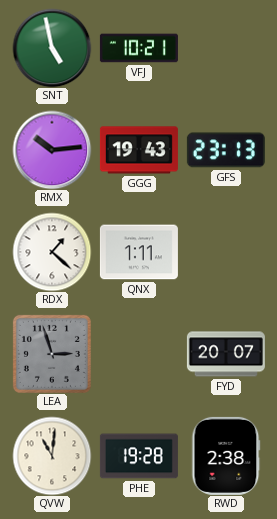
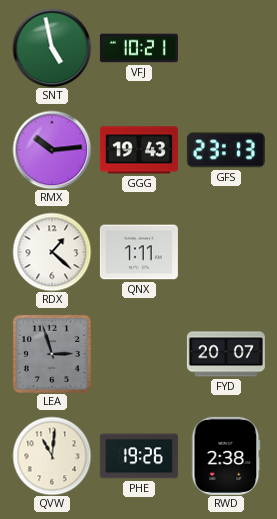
PHE: 19:28 -> 19:26 (139, 456)
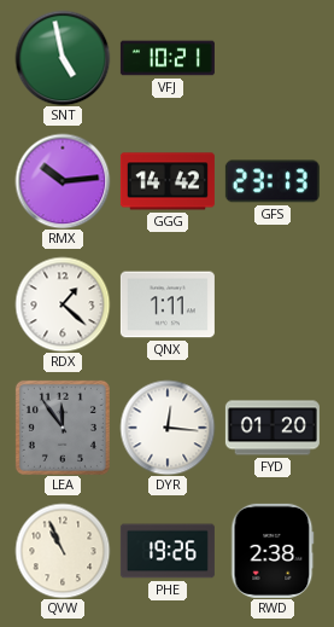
GGG: 19:43 -> 14:42 (168, 181)
LEA: 2:57 -> 11:54 (63, 428)
DYR: none -> 12:16 (168, 428)
FYD: 20:07 -> 01:20 (273, 428)
QVW: 11:01 -> 10:56 (63, 551)
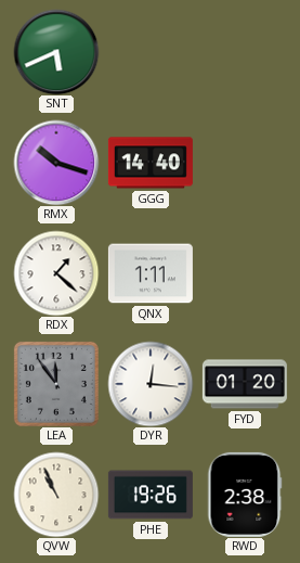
SNT: 4:58 -> 5:41 (56, 52)
VFJ: 10:21 -> none (168, 58)
RMX: 10:14 -> 10:18 (56, 163)
GGG: 14:42 -> 14:40 (151, 163)
GFS: 23:13 -> none (273, 181)
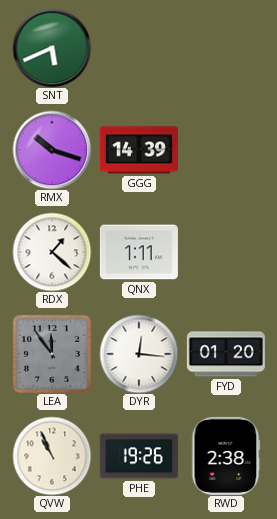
GGG: 14:40 -> 14:39 (139, 150)
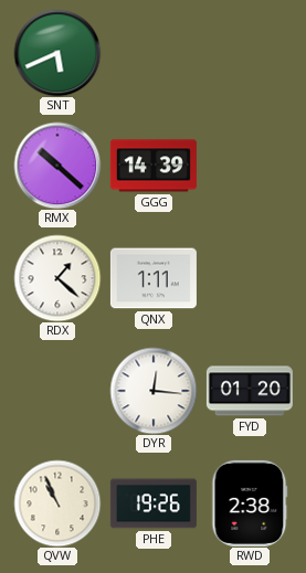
RMX: 10:18 -> 10:22 (57, 166)
LEA: 11:54 -> none (52, 354)
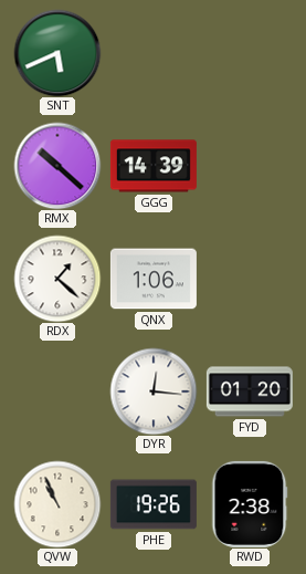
QNX: 1:11 -> 1:06 (154, 279)
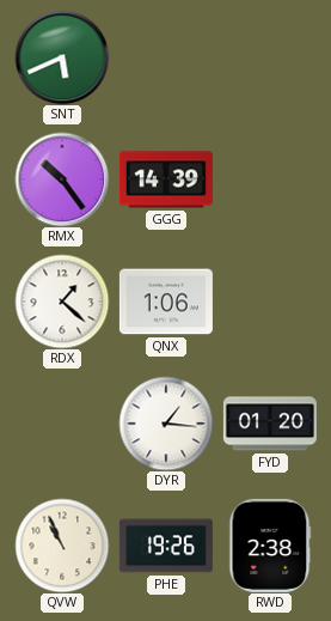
RMX: 10:22 -> 10:24 (62, 179)
DYR: 12:16 -> 1:16 (166, 424)
